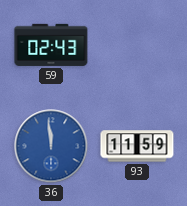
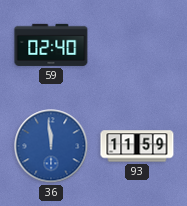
59: 02:43 -> 02:40 (51, 45)
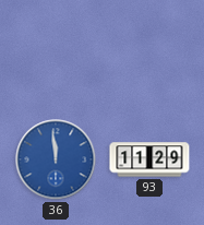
59: 02:40 -> none (51, 45)
93: 11:59 -> 11:29 (149, 159)
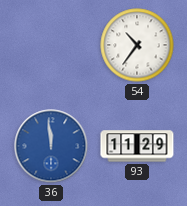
54: none -> 10:36 (137, 45)
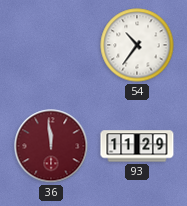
36 dial: blue -> burgundy (51, 146)
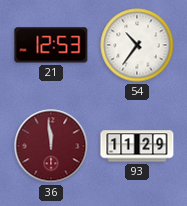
21: none -> 12:53 (51, 45)
